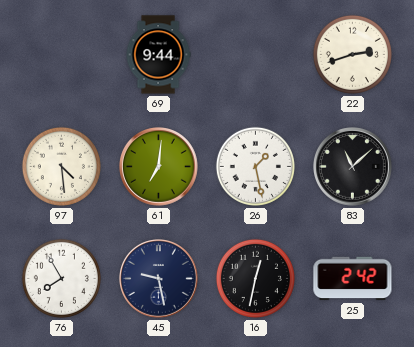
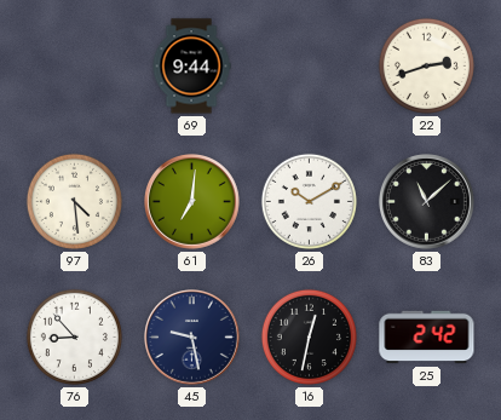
26: 1:28 -> 10:10 (309, 201)
76: 7:55 -> 8:53 (74, 336)
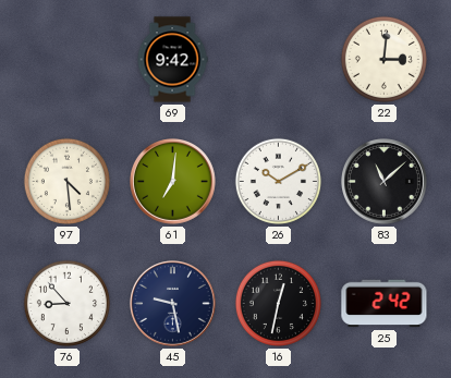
69: 9:44 -> 9:42 (172, 60)
22: 2:42 -> 3:01 (383, 59)
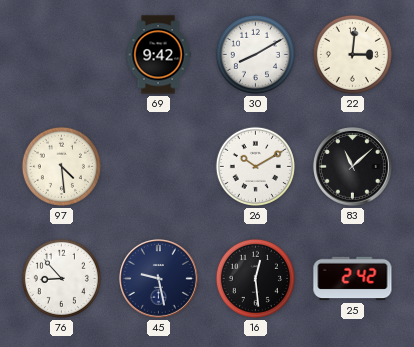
30: none -> 8:10 (255, 54)
61: 7:01 -> none (173, 182)
16: 12:32 -> 12:29 (255, 278)
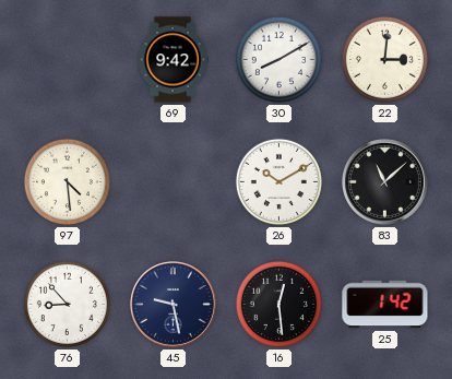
25: 2:42 -> 1:42 (385, 305)
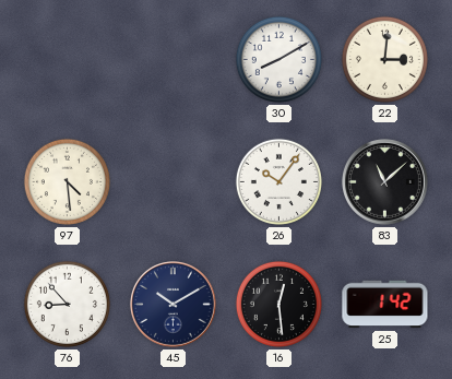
69: 9:42 -> none (173, 60)
26: 10:10 -> 10:06 (278, 181)
45: 9:28 -> 10:10 (174, 305)
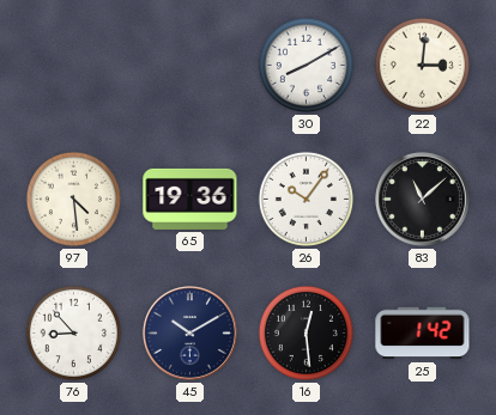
65: none -> 19:36 (190, 199)
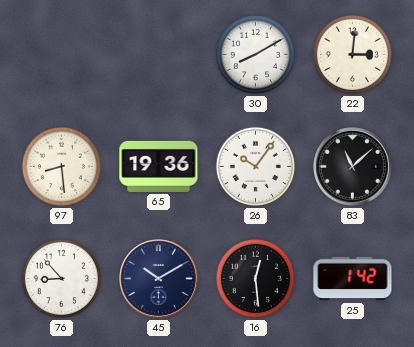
97: 4:29 -> 8:29 (61, 166)
